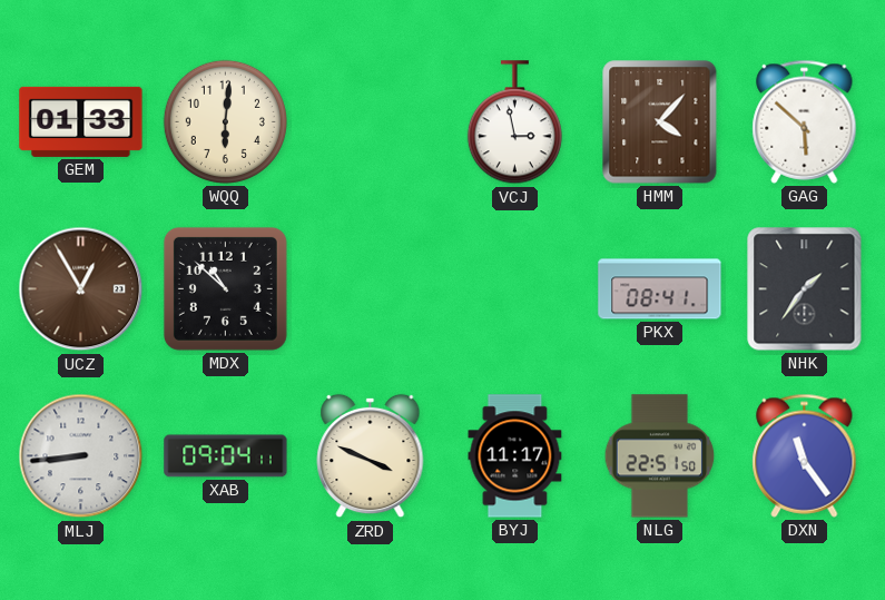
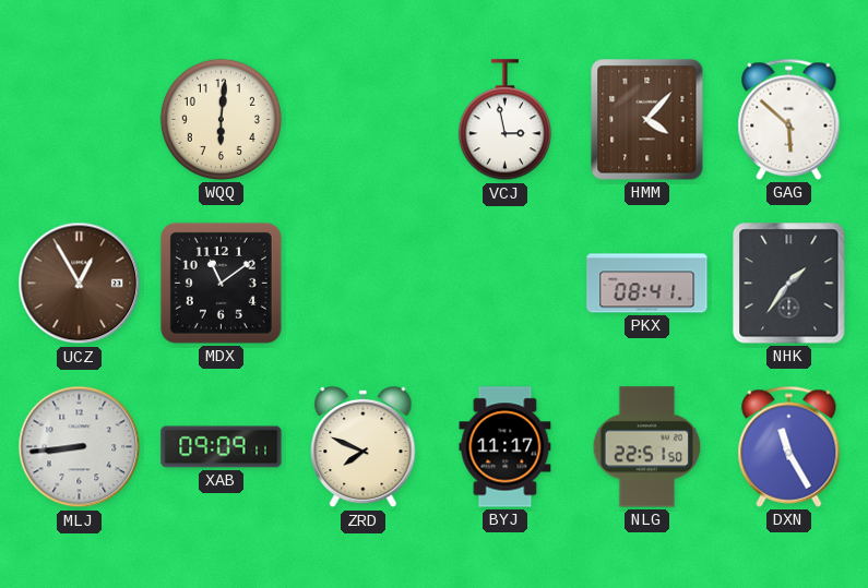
GEM: 01:33 -> none (81, 121)
MDX: 10:52 -> 11:09 (221, 283)
XAB: 09:04 -> 09:09 (222, 447)
ZRD: 3:49 -> 7:49 (364, 447)
DXN: 11:24 -> 11:25 (789, 446)
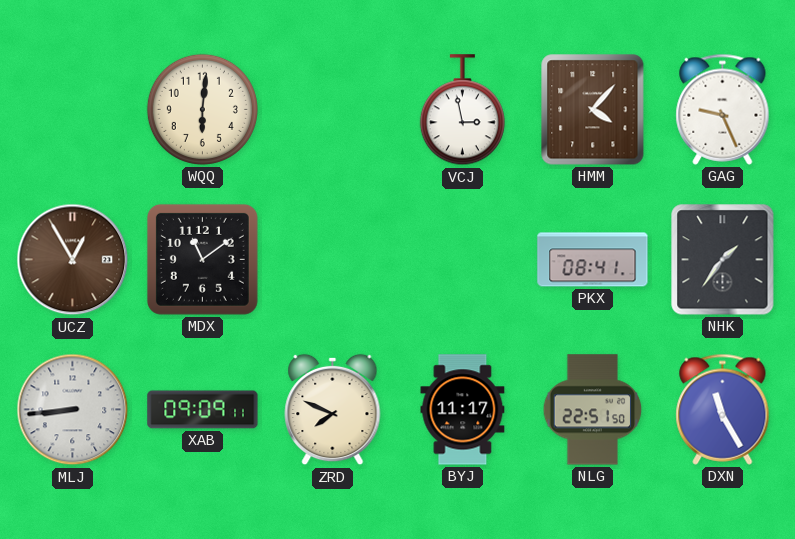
GAG: 5:52 -> 9:26 (723, 109)
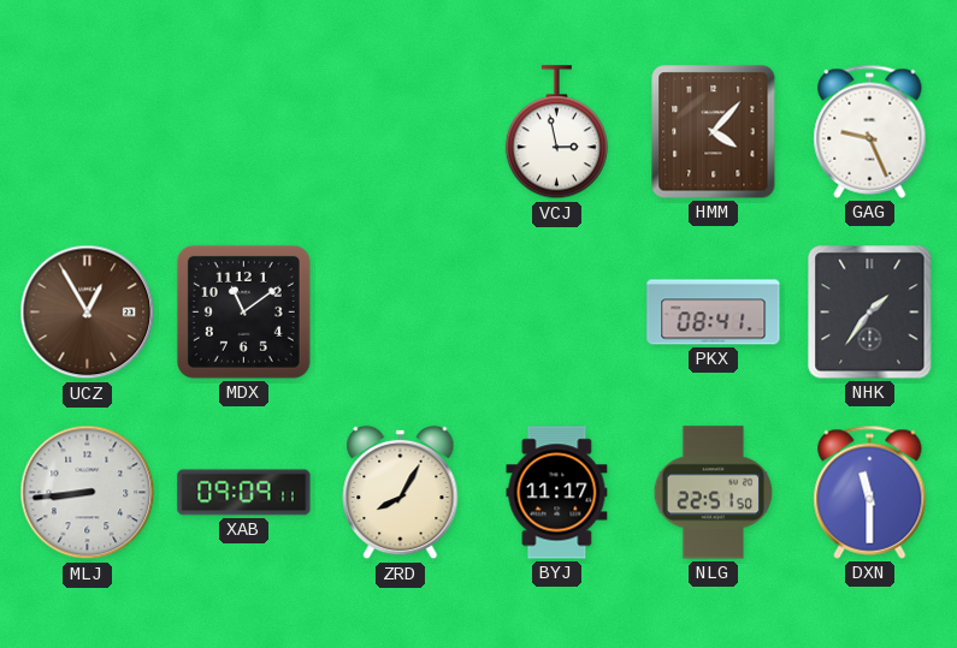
WQQ: 6:01 -> none (202, 109)
ZRD: 7:49 -> 8:05 (401, 493)
DXN: 11:25 -> 11:30 (870, 492)
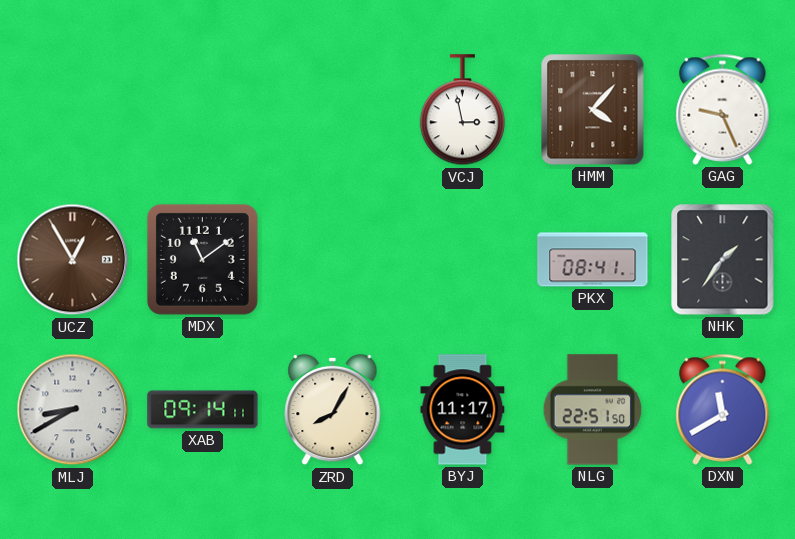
MLJ: 8:44 -> 8:40 (73, 410)
XAB: 09:09 -> 09:14 (203, 410)
DXN: 11:30 -> 11:40 (723, 409)
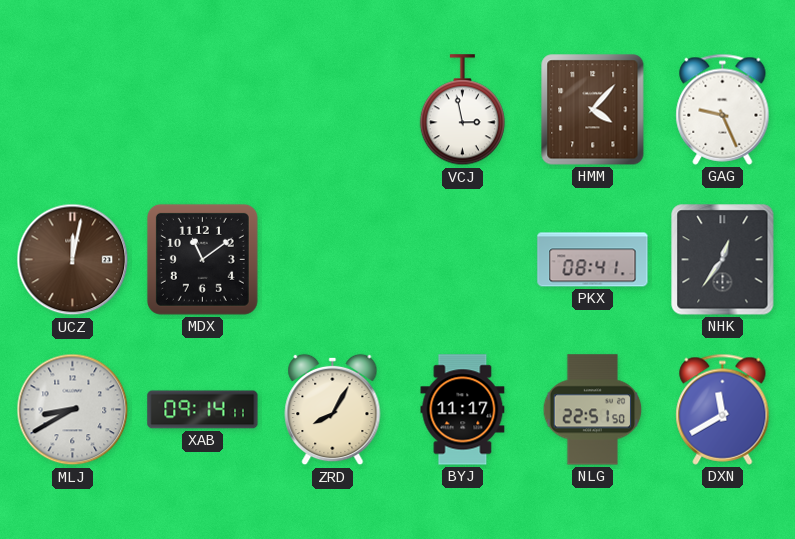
UCZ: 12:55 -> 12:02 (73, 260)
NHK: 1:36 -> 12:36 (723, 260)
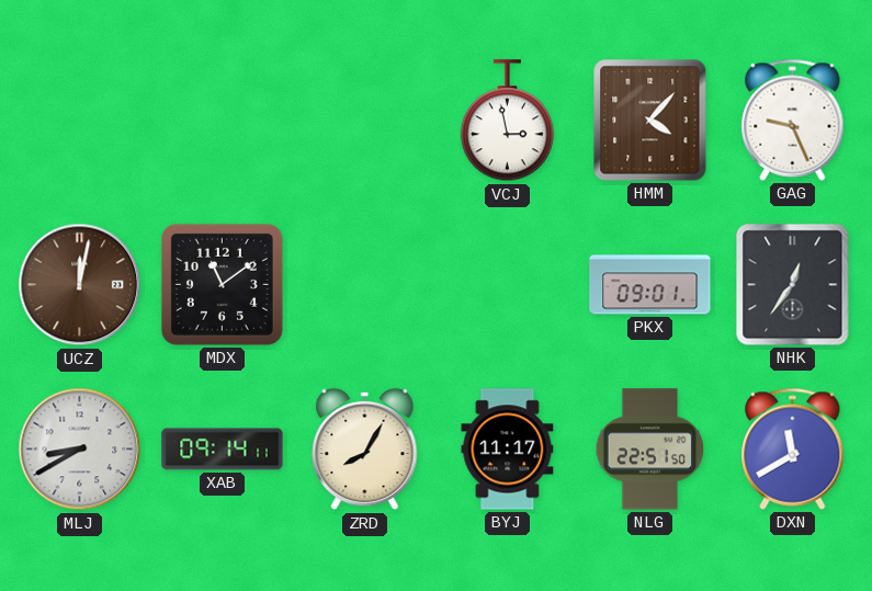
PKX: 08:41 -> 09:01 (650, 285)
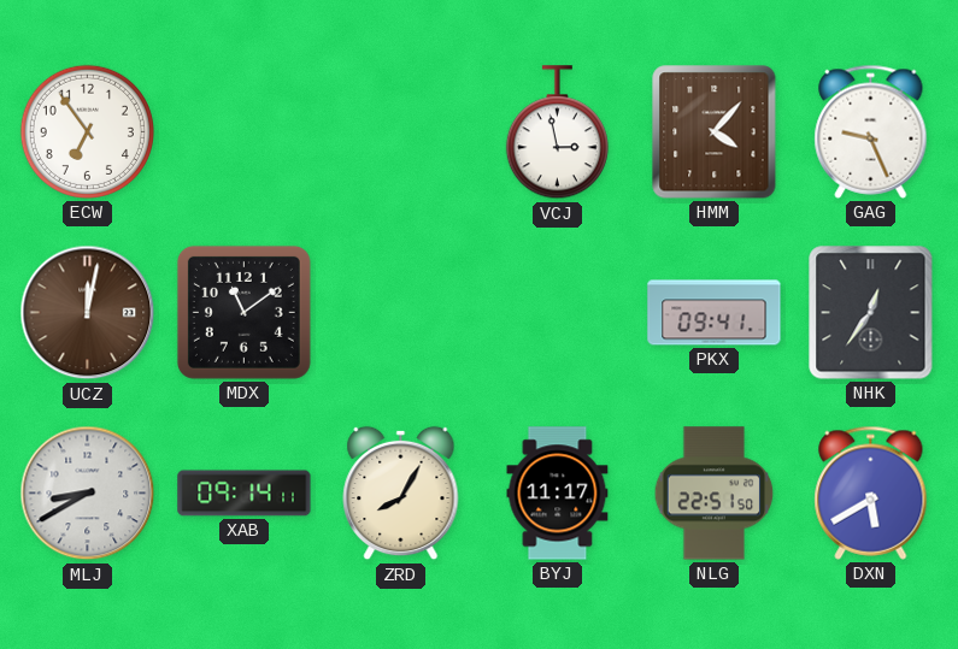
ECW: none -> 6:54 (87, 131)
PKX: 09:01 -> 09:41 (715, 313)
DXN: 11:40 -> 5:40 (871, 492)
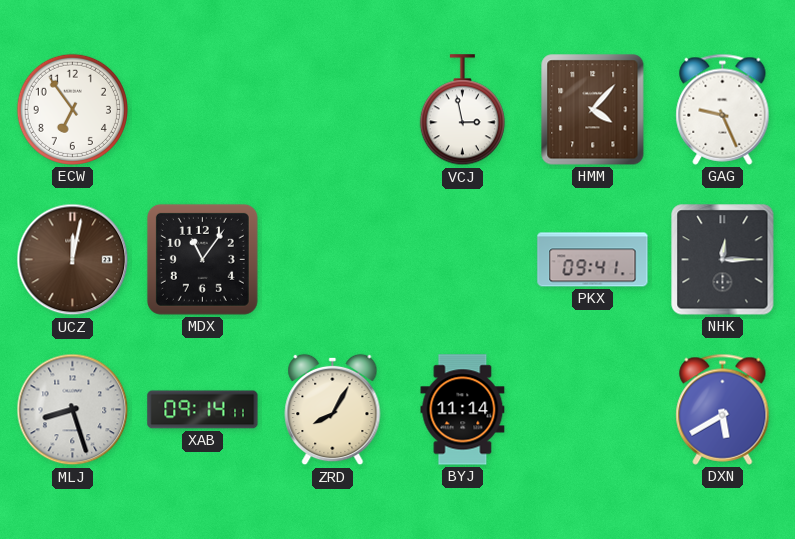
MDX: 11:09 -> 11:06 (202, 259)
NHK: 12:36 -> 12:15 (723, 260)
MLJ: 8:40 -> 8:27 (73, 410)
BYJ: 11:17 -> 11:14 (463, 410)
NLG: 22:51 -> none (715, 494)
